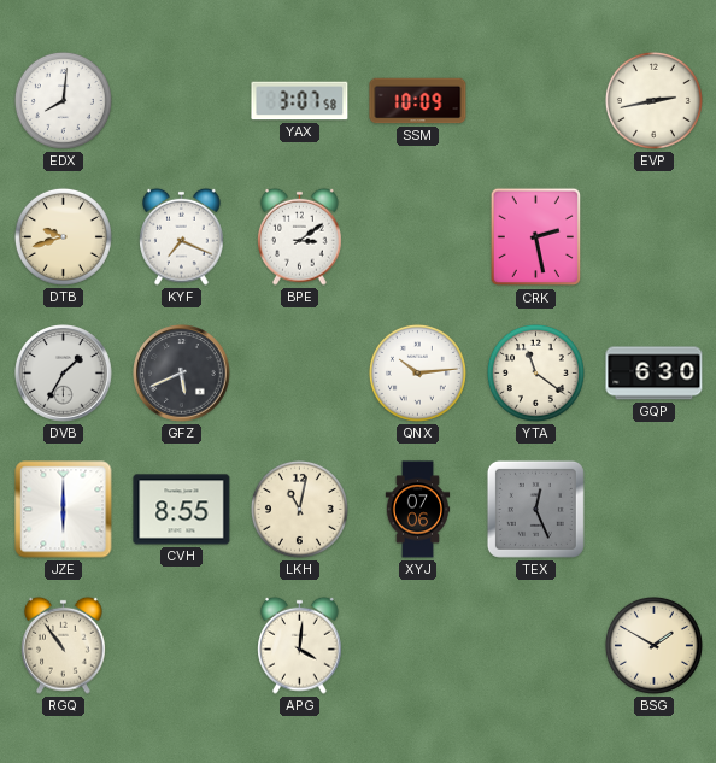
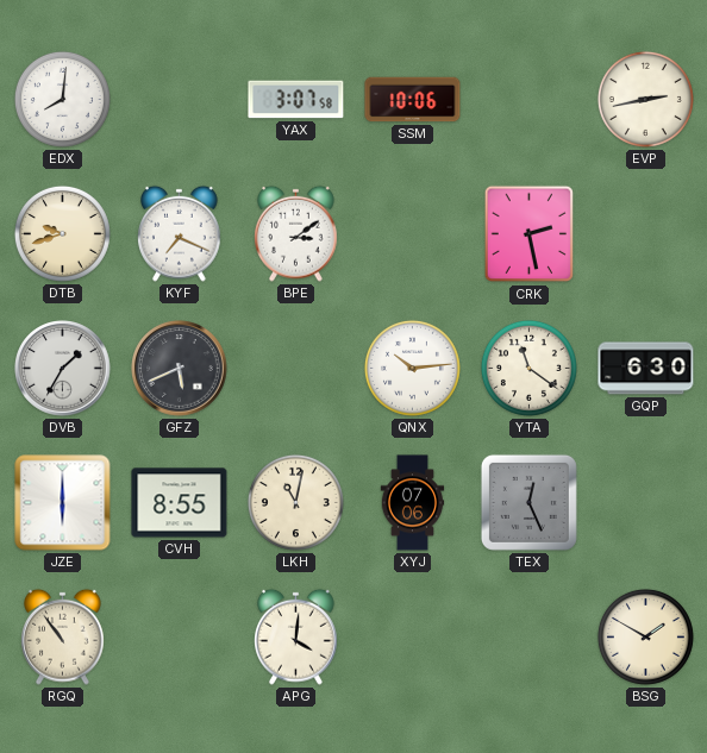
SSM: 10:09 -> 10:06 (413, 100)
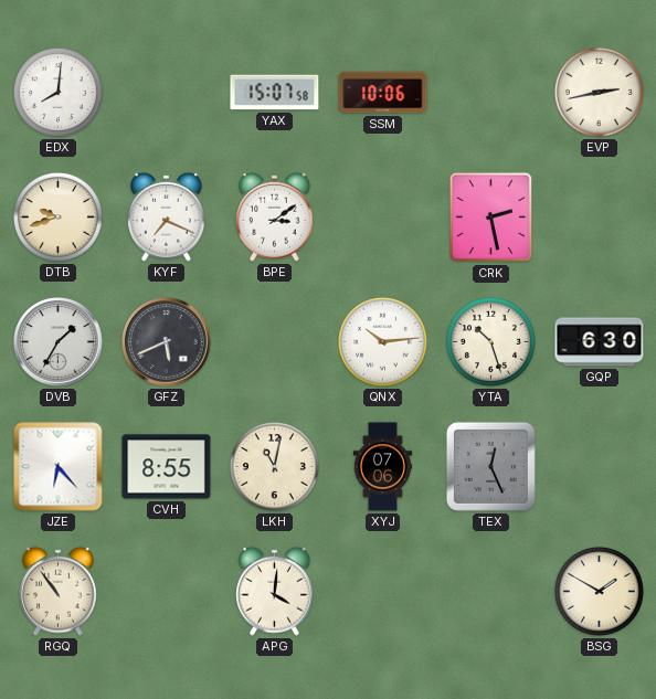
YAX: 3:07 -> 15:07 (275, 93)
YTA: 11:21 -> 10:27 (490, 341)
JZE: 6:00 -> 6:23 (59, 467)
